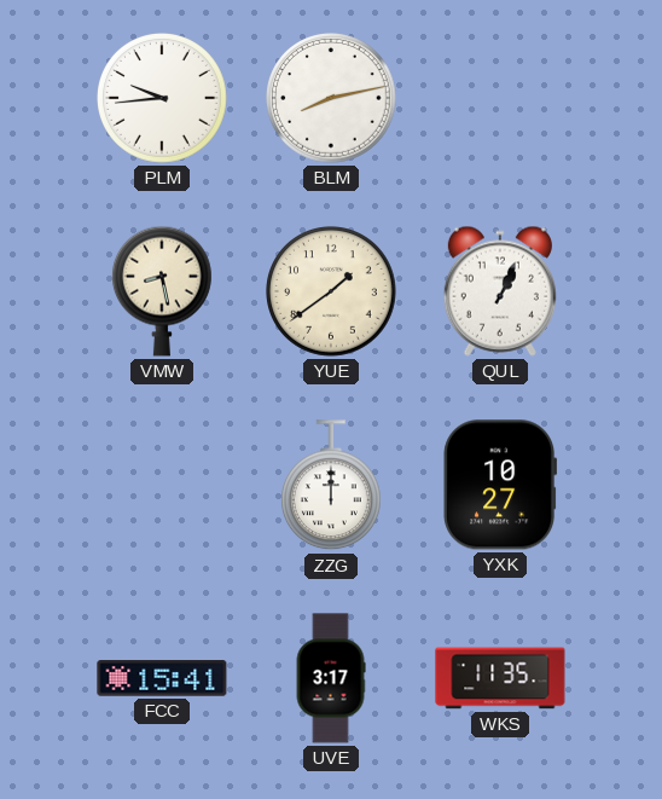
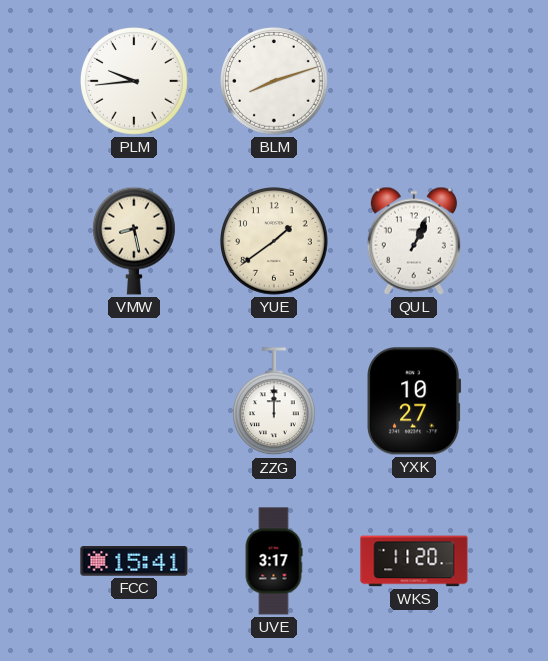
BLM: 8:13 -> 8:12 (275, 82)
WKS: 11:35 -> 11:20 (414, 561)
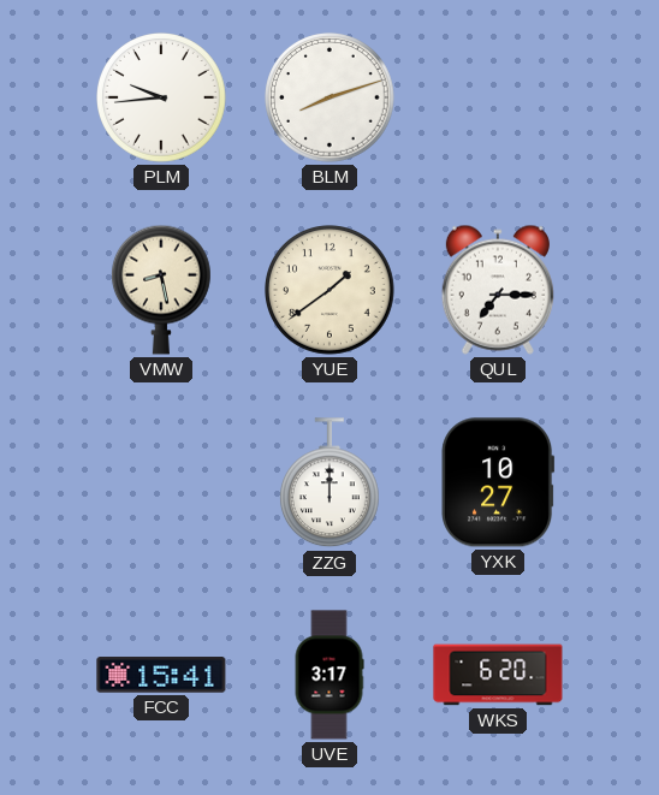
QUL: 1:04 -> 7:15 (498, 290)
WKS: 11:20 -> 6:20 (498, 675)
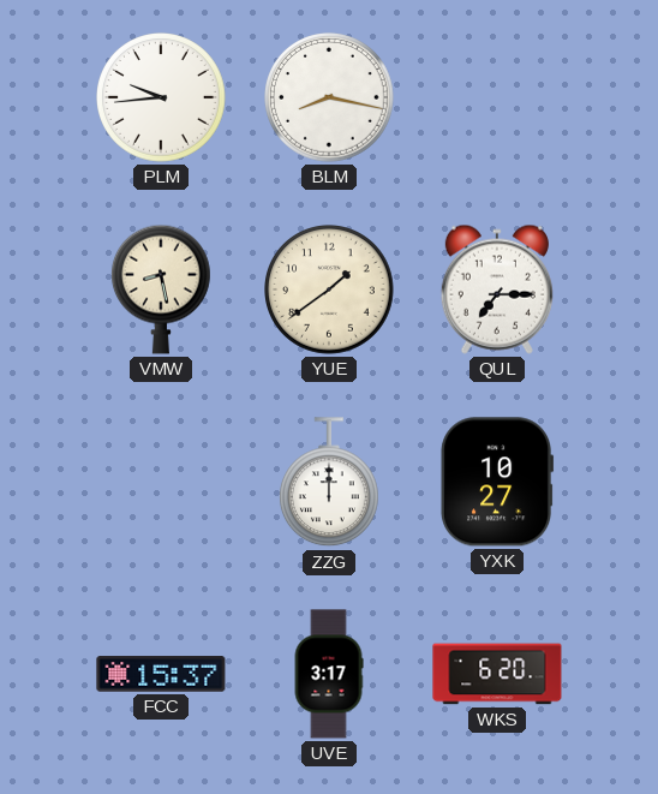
BLM: 8:12 -> 8:17 (330, 98)
FCC: 15:41 -> 15:37 (161, 674)
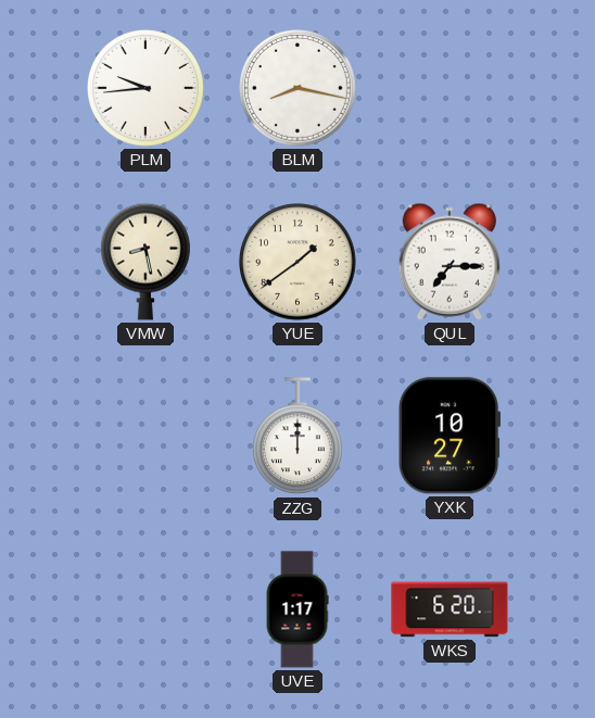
FCC: 15:37 -> none (161, 674)
UVE: 3:17 -> 1:17 (297, 609)
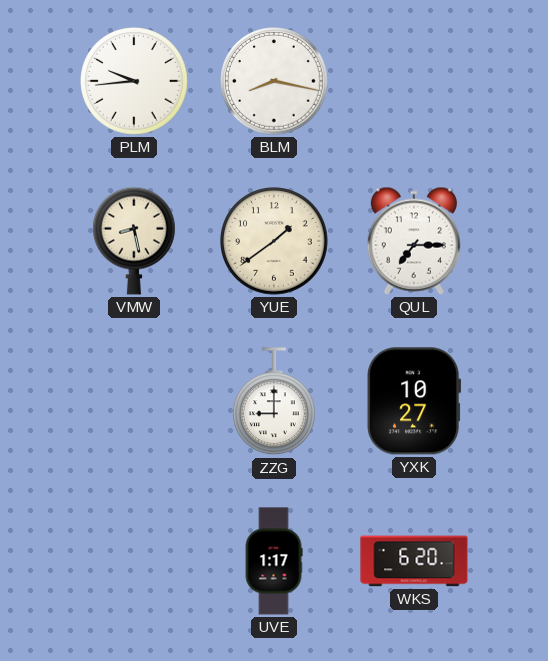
ZZG: 12:00 -> 9:00 (275, 402)
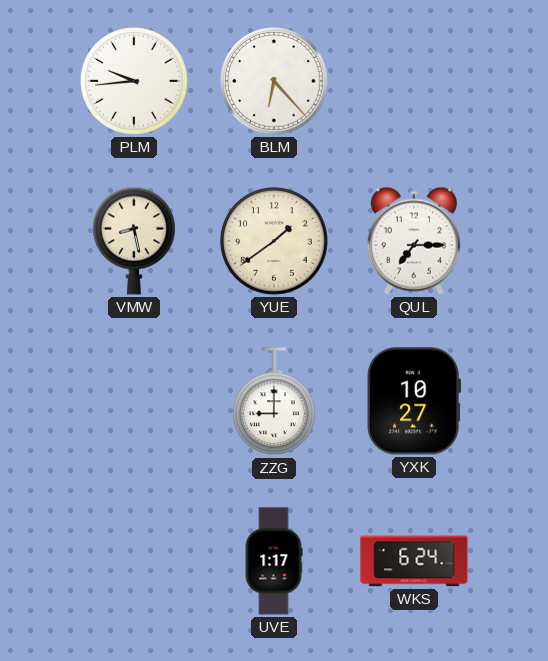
BLM: 8:17 -> 6:23 (275, 82)
WKS: 6:20 -> 6:24 (414, 561)
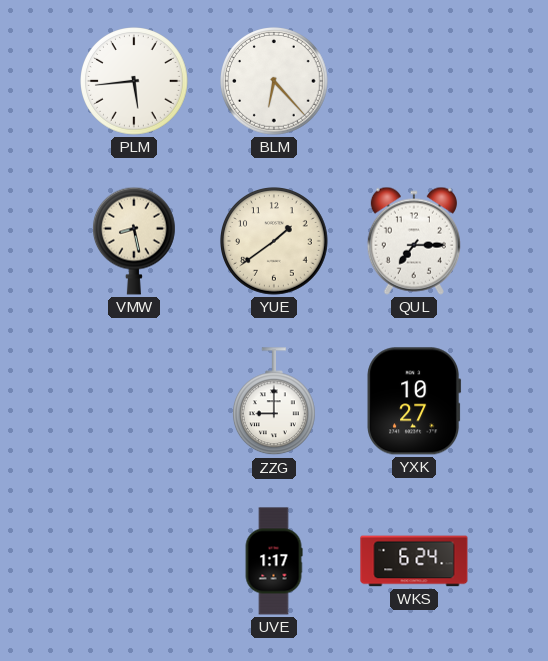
PLM: 9:44 -> 5:44 (135, 82)
